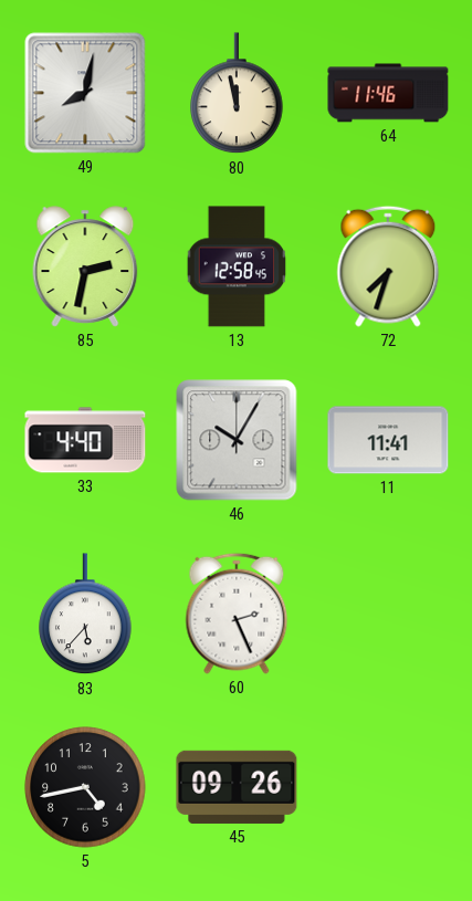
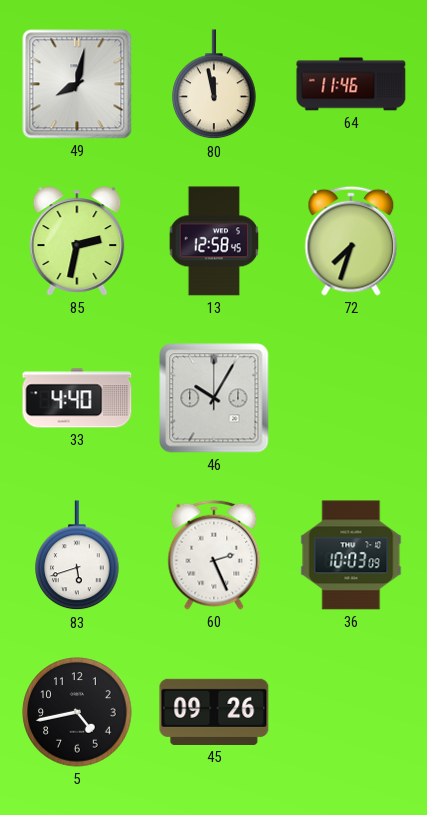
11: 11:41 -> none (388, 440)
83: 5:37 -> 5:42 (77, 556)
36: none -> 10:03 (351, 555)
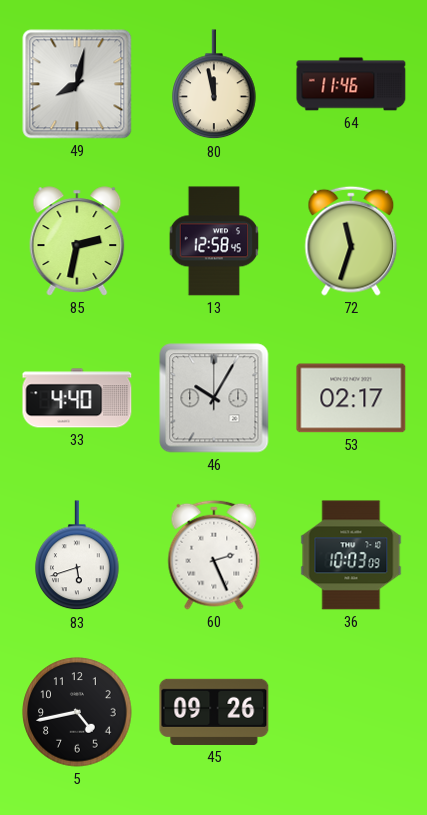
72: 7:33 -> 11:33 (351, 241)
53: none -> 02:17 (351, 398)
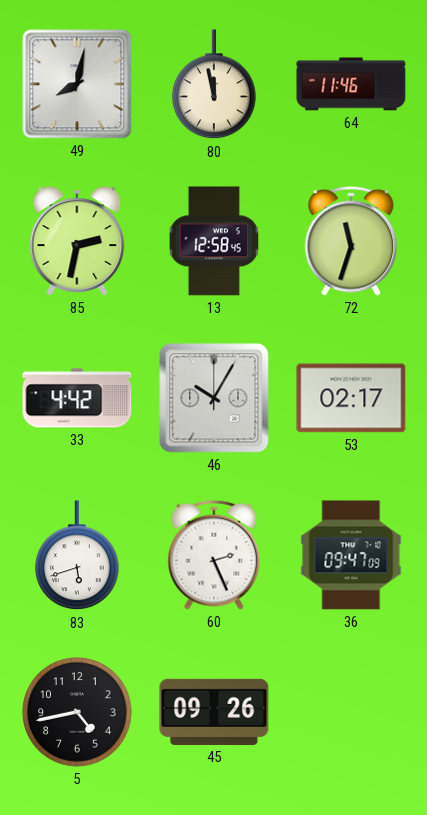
33: 4:40 -> 4:42 (77, 398)
36: 10:03 -> 09:47 (351, 555)
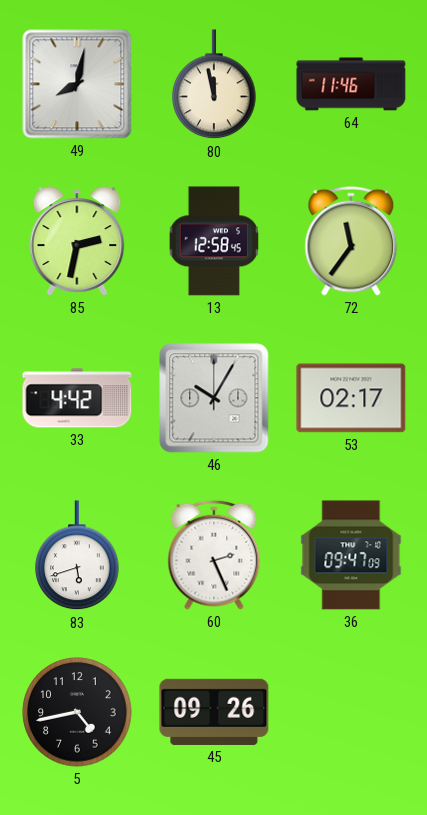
72: 11:33 -> 11:36 (351, 241)
